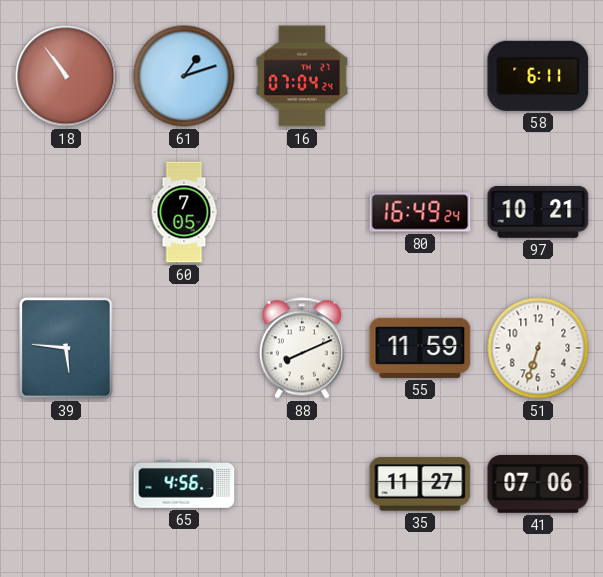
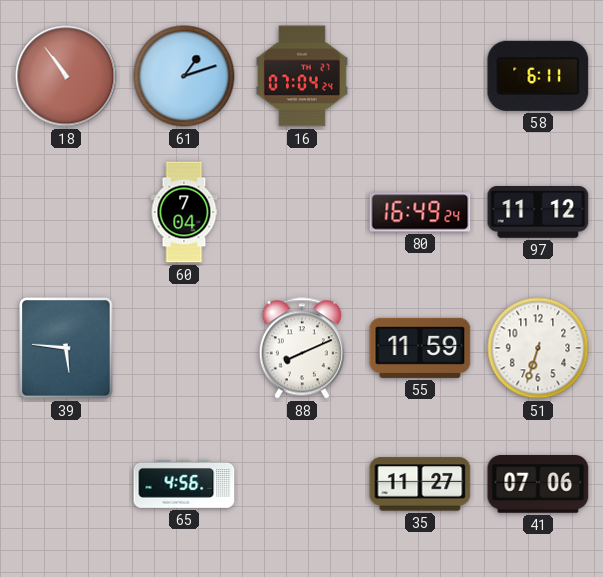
60: 7:05 -> 7:04 (184, 212)
97: 10:21 -> 11:12 (538, 213)
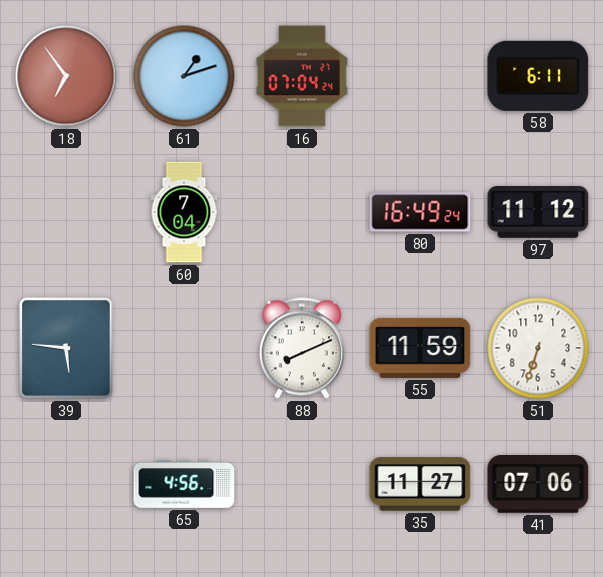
18: 10:54 -> 6:54 (66, 76)
